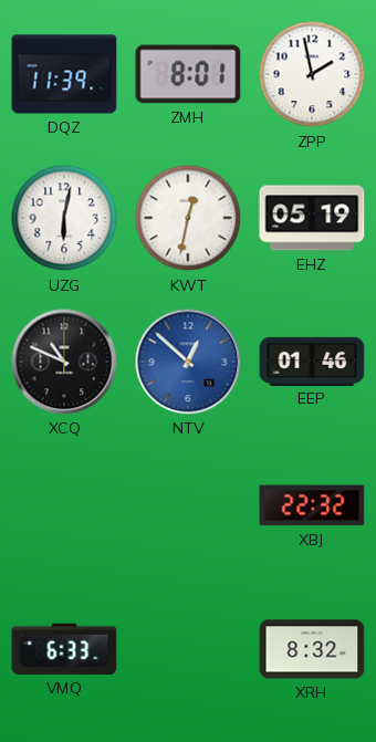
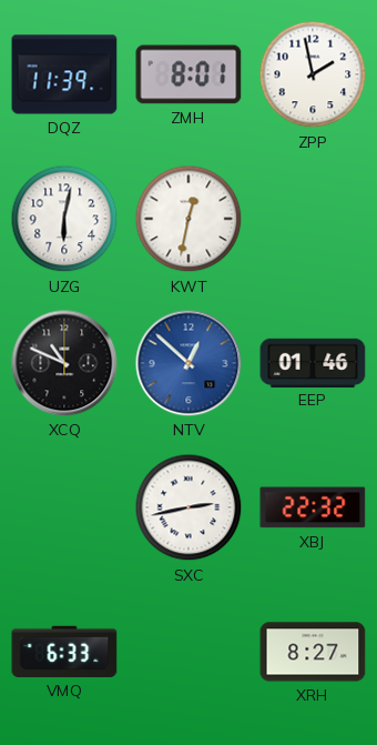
EHZ: 05:19 -> none (312, 218)
SXC: none -> 2:43 (188, 507)
XRH: 8:32 -> 8:27 (313, 652)
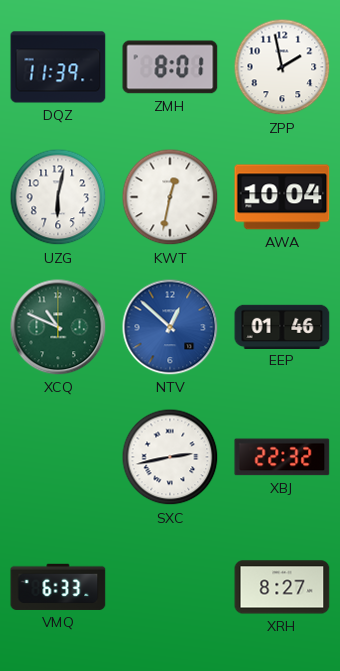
AWA: none -> 10:04 (282, 197)
XCQ dial: black -> green (58, 327)
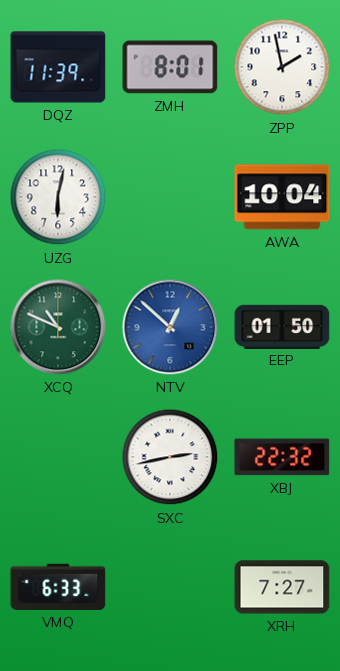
KWT: 12:32 -> none (170, 197)
EEP: 01:46 -> 01:50 (282, 326)
XRH: 8:27 -> 7:27 (282, 587)
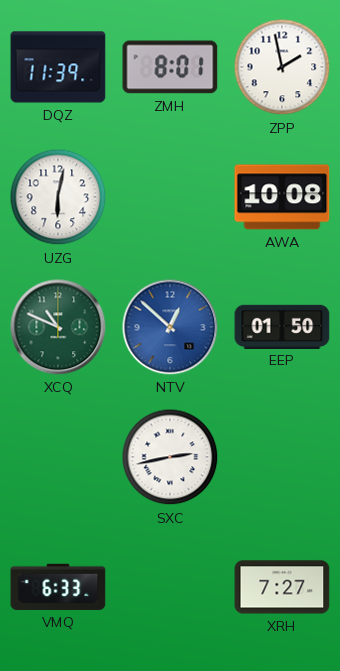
AWA: 10:04 -> 10:08 (282, 197)
XBJ: 22:32 -> none (282, 457)
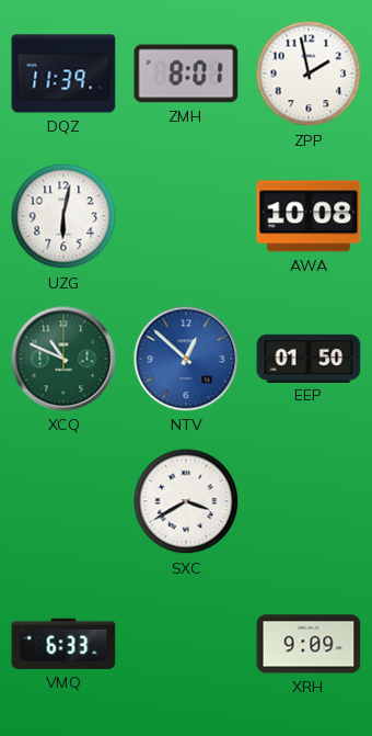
SXC: 2:43 -> 3:40 (186, 501)
XRH: 7:27 -> 9:09 (309, 644)
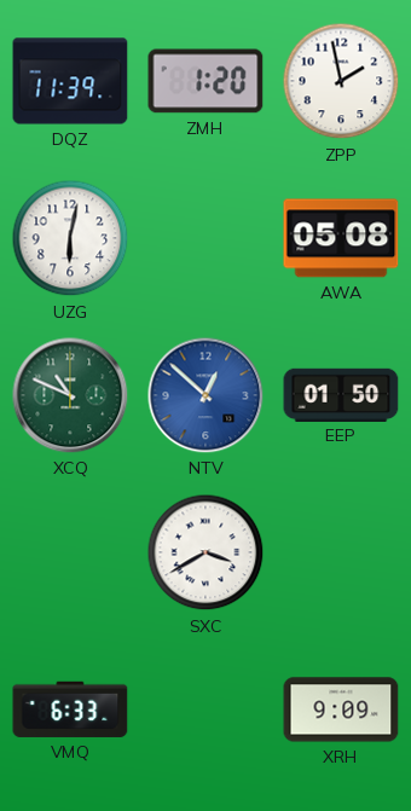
ZMH: 8:01 -> 1:20 (205, 81)
AWA: 10:08 -> 05:08 (341, 238)
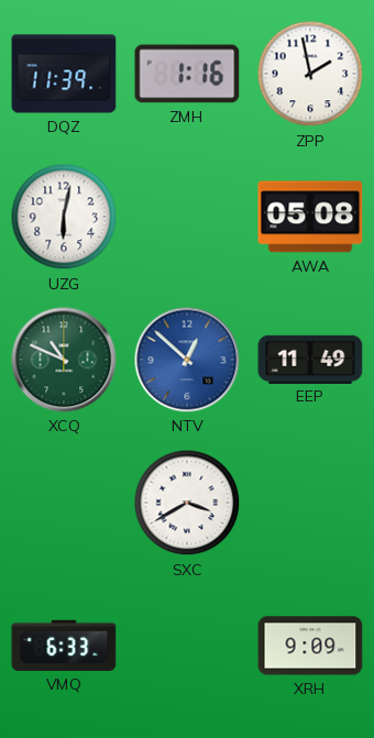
ZMH: 1:20 -> 1:16 (187, 74)
EEP: 01:50 -> 11:49 (310, 359)
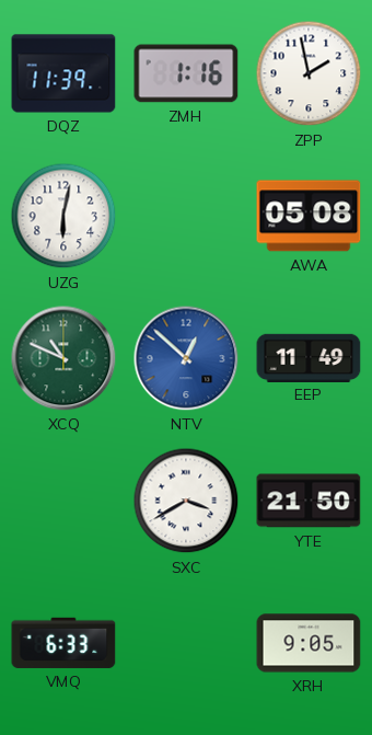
YTE: none -> 21:50 (309, 501)
XRH: 9:09 -> 9:05 (309, 643)
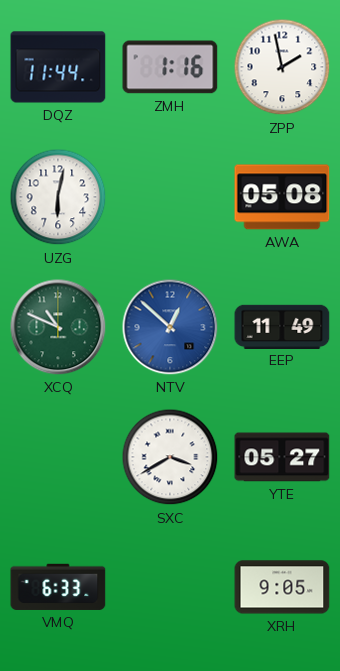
DQZ: 11:39 -> 11:44 (58, 67)
YTE: 21:50 -> 05:27 (282, 457)
